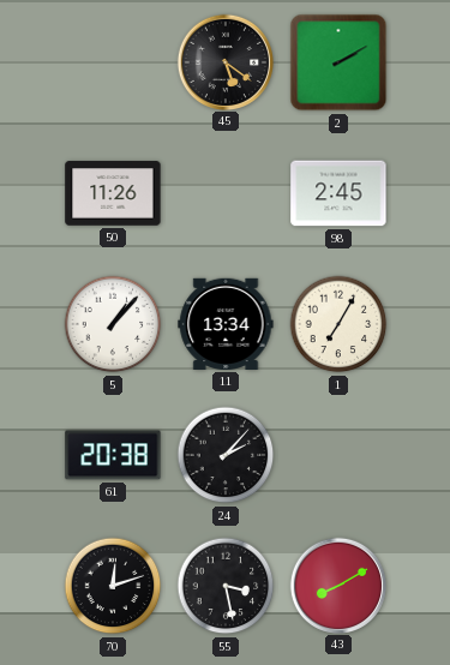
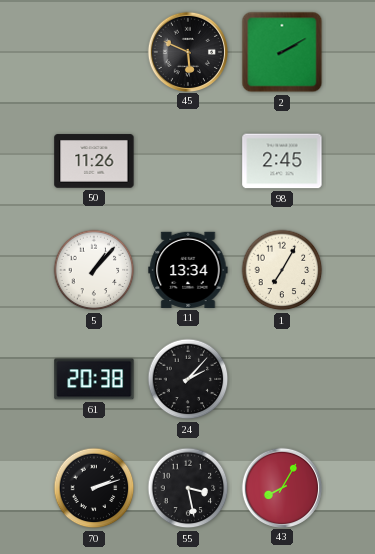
45: 5:21 -> 5:49 (187, 51)
70: 12:12 -> 2:12 (94, 488)
43: 8:10 -> 8:05 (281, 487)
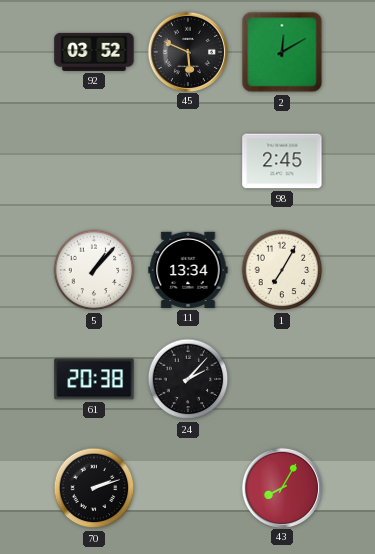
92: none -> 03:52 (94, 52)
2: 2:10 -> 12:10 (282, 52)
50: 11:26 -> none (94, 161)
55: 3:28 -> none (188, 488)
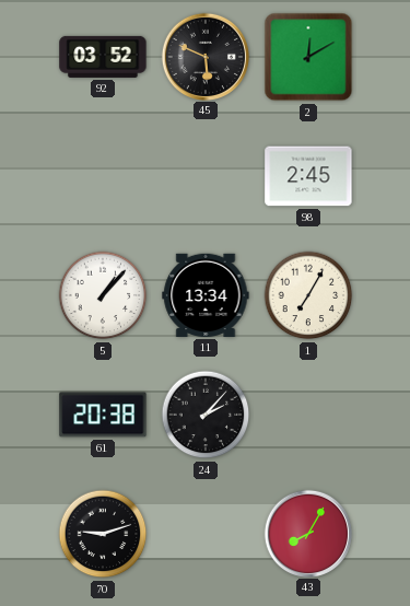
70: 2:12 -> 9:12 (103, 534)
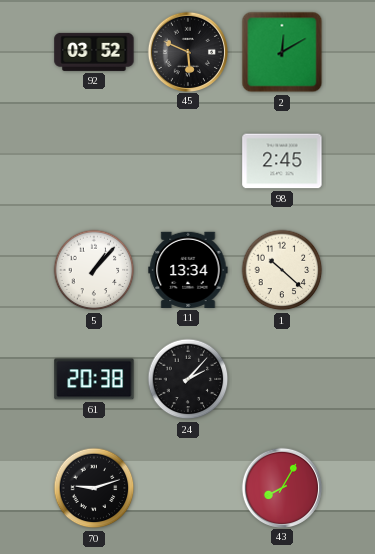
1: 7:05 -> 10:22 (282, 270)
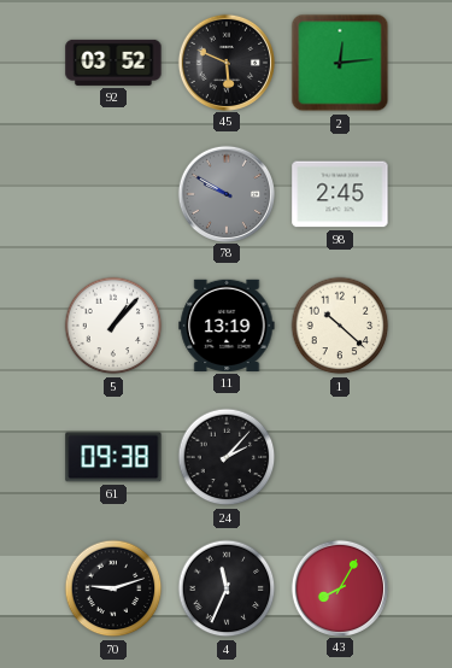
2: 12:10 -> 12:14 (340, 63)
78: none -> 9:50 (225, 193)
11: 13:34 -> 13:19 (227, 326)
61: 20:38 -> 09:38 (113, 457)
4: none -> 11:34 (227, 588)
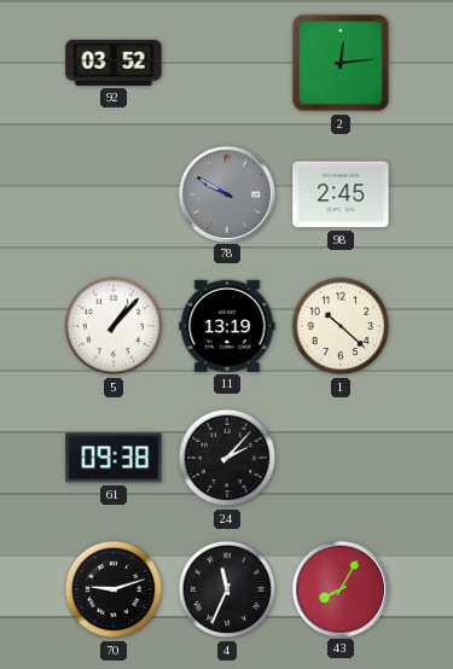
45: 5:49 -> none (225, 61)
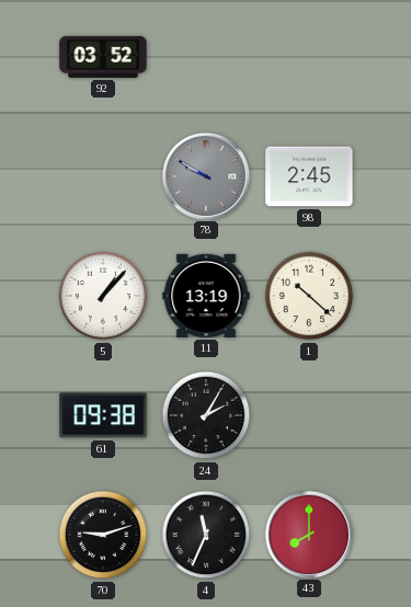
2: 12:14 -> none (341, 63)
24: 2:07 -> 2:05 (206, 415)
43: 8:05 -> 8:00 (308, 534)
